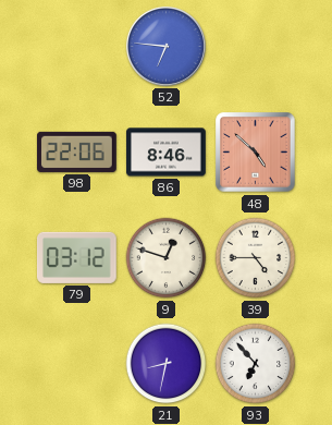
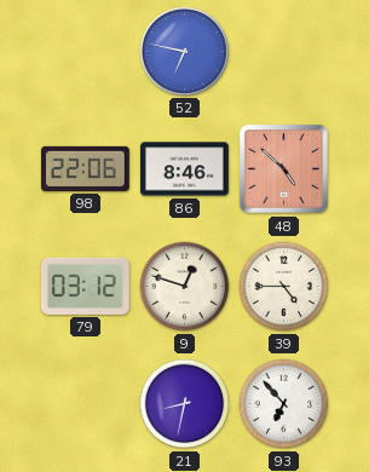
52: 6:46 -> 6:47 (184, 51)
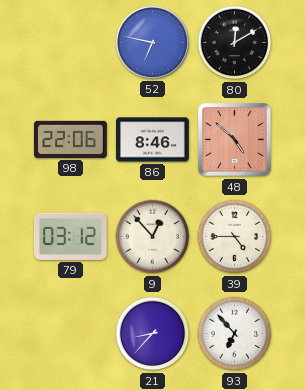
80: none -> 12:10 (235, 43)
9: 12:48 -> 12:53 (153, 237)
21: 8:32 -> 8:37 (153, 334)
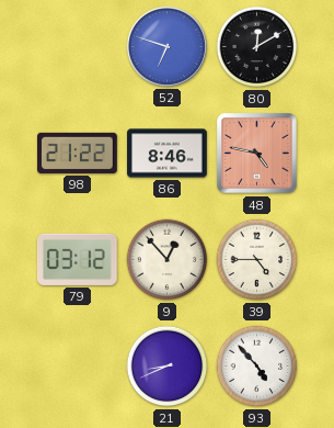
52: 6:47 -> 6:48 (166, 46)
98: 22:06 -> 21:22 (78, 153)
48: 4:52 -> 4:47 (257, 154)
21: 8:37 -> 8:41 (168, 367)
93: 6:53 -> 4:53 (257, 367)
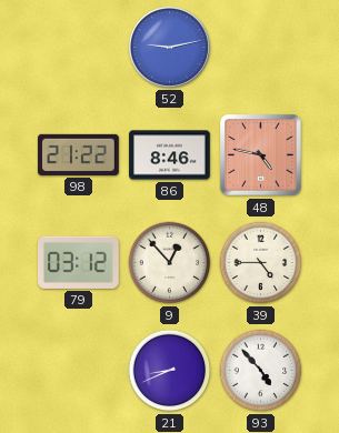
52: 6:48 -> 9:13 (169, 47)
80: 12:10 -> none (257, 47)
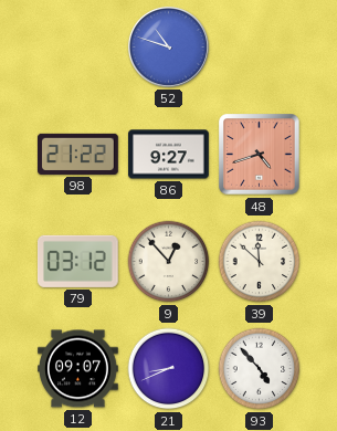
52: 9:13 -> 10:48 (168, 46)
86: 8:46 -> 9:27 (169, 155)
48: 4:47 -> 4:42 (260, 155)
39: 4:45 -> 11:52 (260, 262)
12: none -> 09:07 (78, 369)
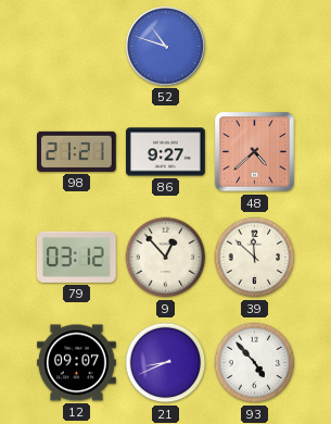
98: 21:22 -> 21:21 (77, 151)
48: 4:42 -> 4:38 (255, 152)
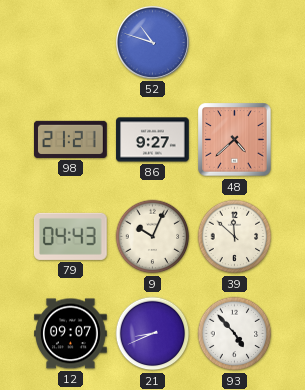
79: 03:12 -> 04:43 (71, 236)
9: 12:53 -> 10:04 (153, 237)
